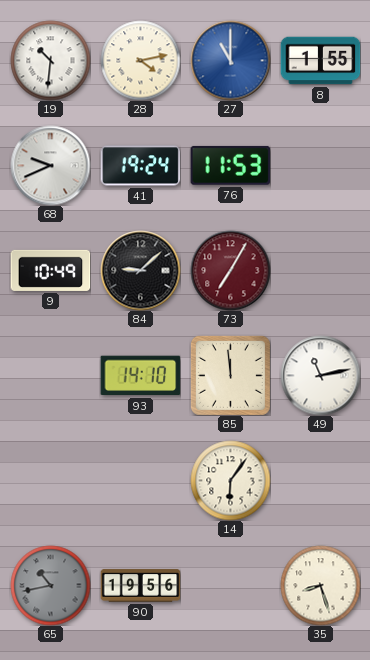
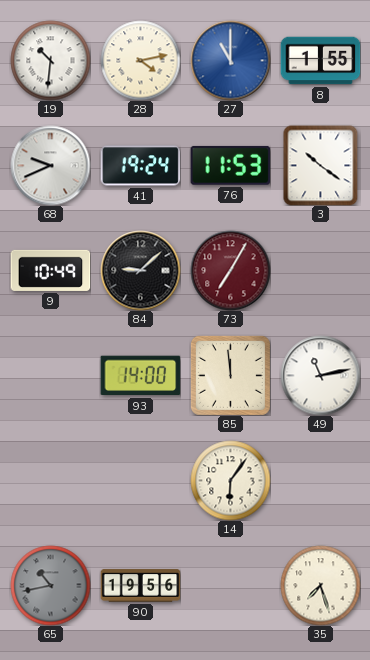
3: none -> 10:21 (321, 165)
93: 14:10 -> 14:00 (140, 376)
35: 8:27 -> 7:27 (320, 585)
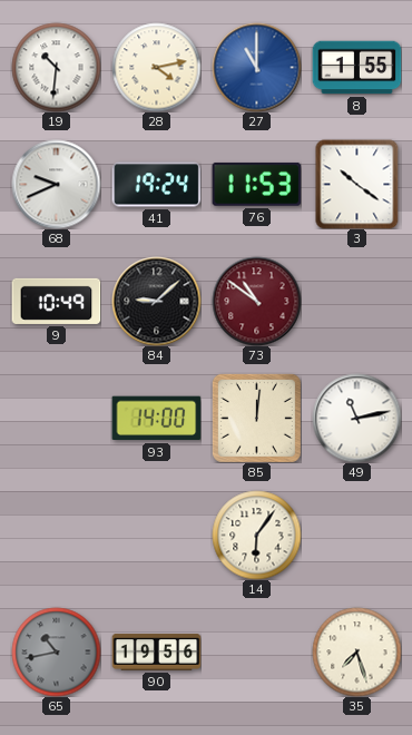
73: 7:05 -> 10:51 (256, 301)
85: 11:59 -> 12:01 (256, 418)
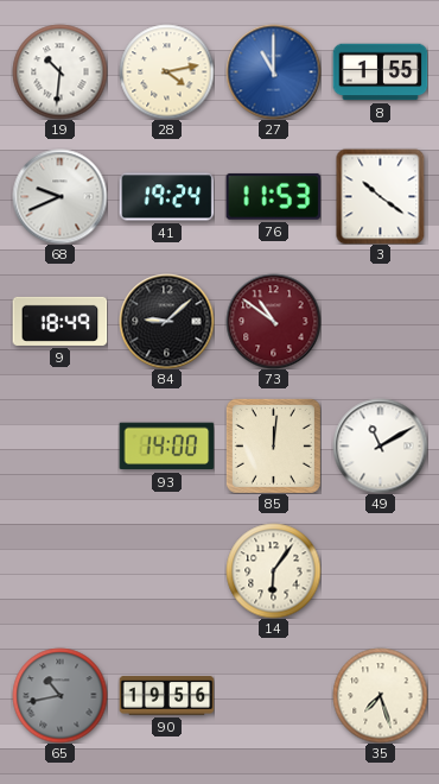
9: 10:49 -> 18:49 (59, 321)
49: 11:13 -> 11:10 (380, 445)
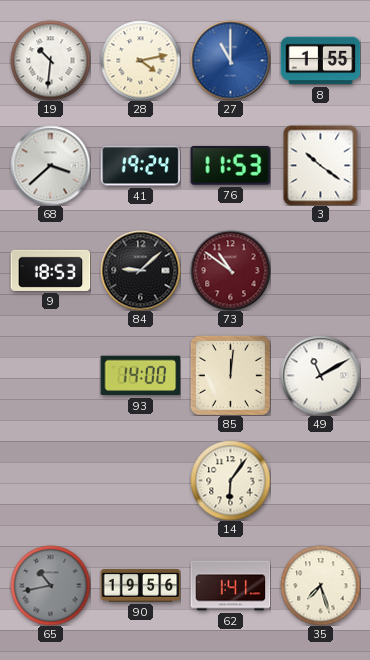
68: 9:41 -> 3:38 (50, 165)
9: 18:49 -> 18:53 (50, 270)
62: none -> 1:41 (230, 586)
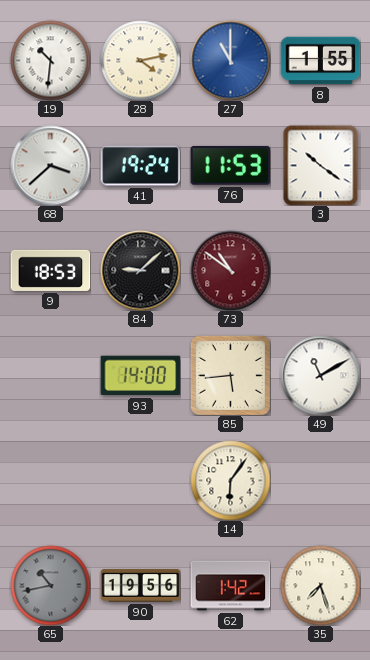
85: 12:01 -> 5:44 (230, 375)
62: 1:41 -> 1:42 (230, 586)
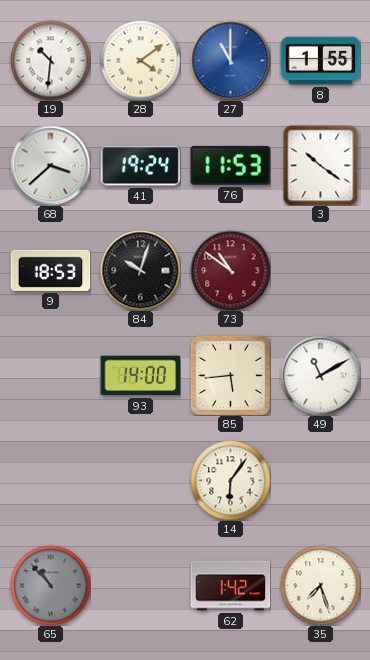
28: 4:13 -> 4:09 (140, 60)
84: 9:08 -> 10:03 (140, 270)
65: 10:43 -> 10:53 (50, 585)
90: 19:56 -> none (140, 586)
